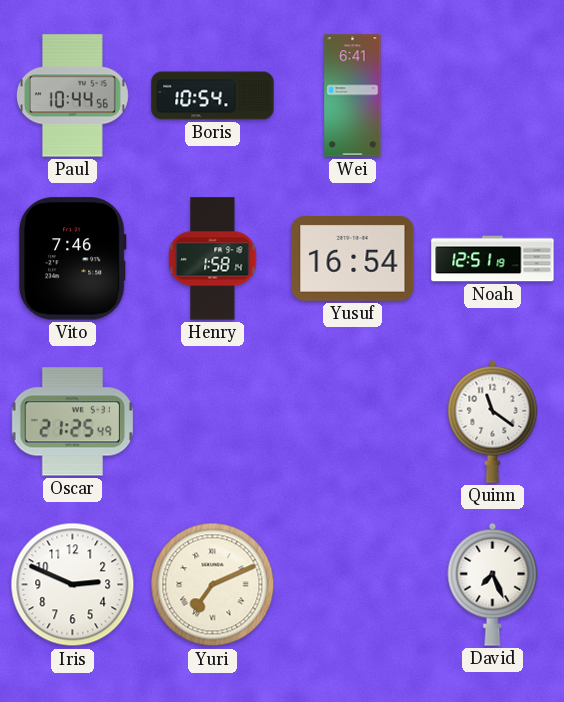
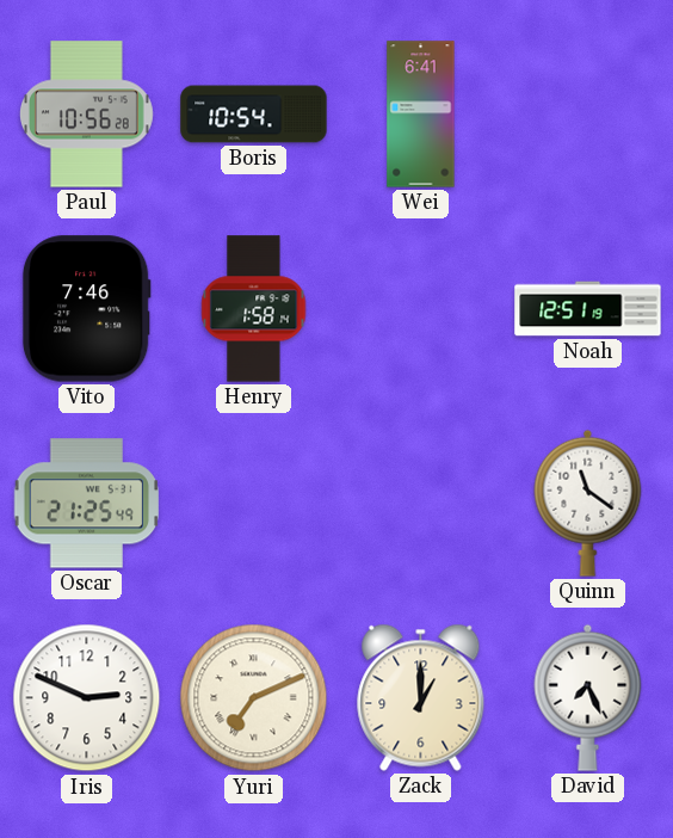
Paul: 10:44 -> 10:56 (86, 115)
Yusuf: 16:54 -> none (353, 259)
Zack: none -> 1:00 (421, 697)
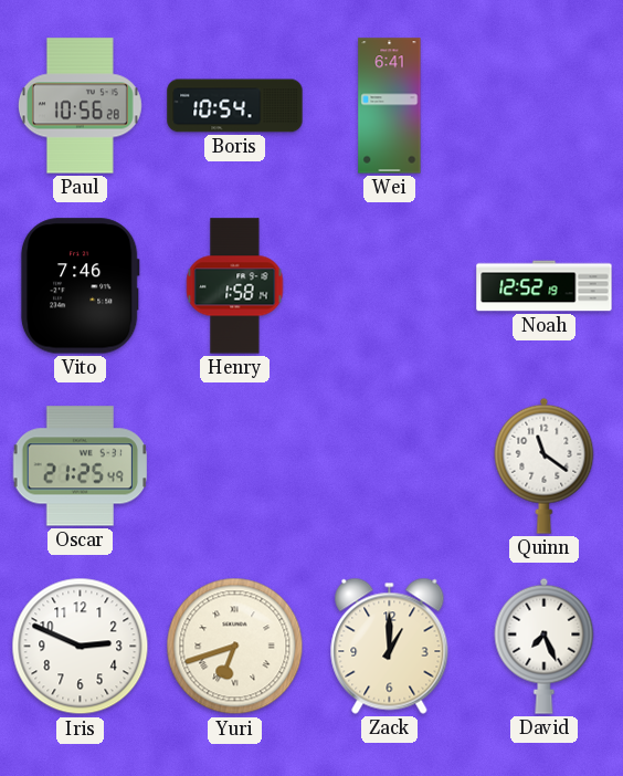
Noah: 12:51 -> 12:52 (545, 286)
Yuri: 7:11 -> 6:42 (235, 647)
